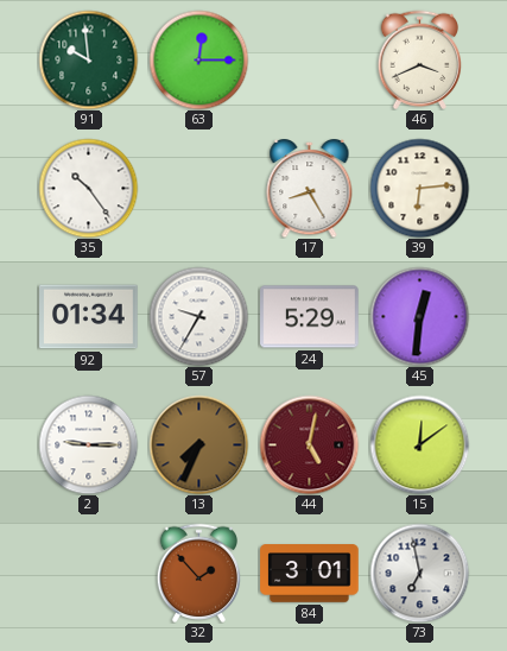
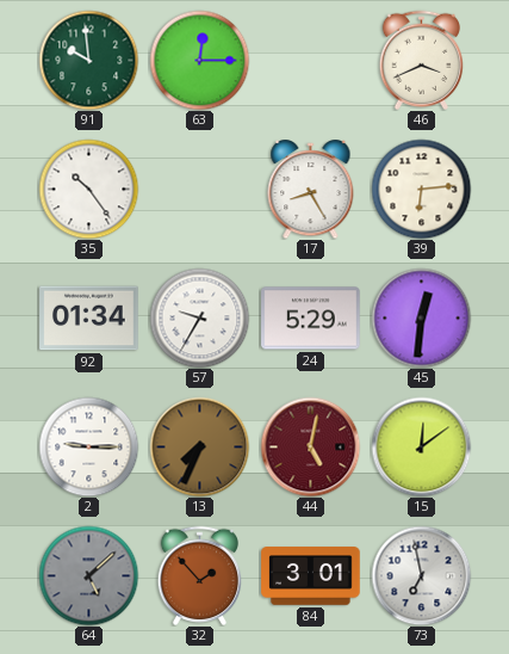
64: none -> 5:08 (88, 575)
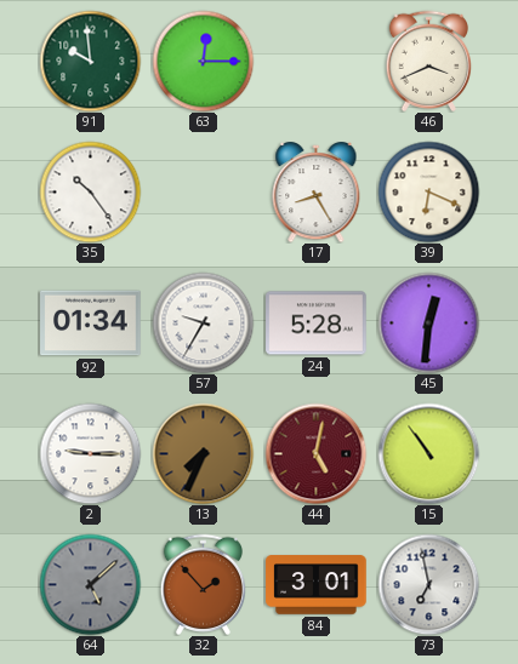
39: 6:14 -> 6:19 (428, 191)
24: 5:29 -> 5:28 (317, 324)
15: 12:09 -> 10:54 (428, 453)
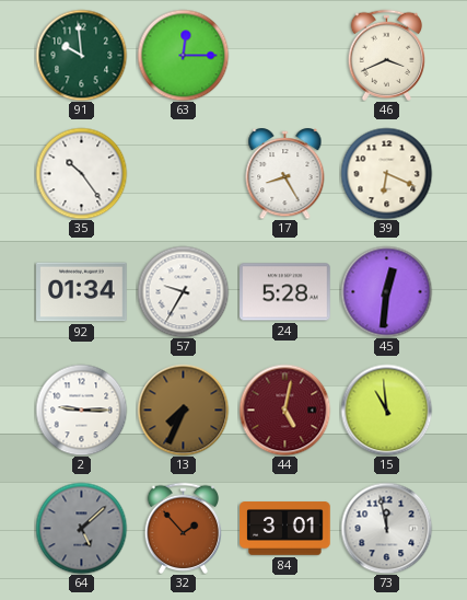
15: 10:54 -> 10:59 (386, 409)
73: 6:58 -> 11:58 (386, 528)
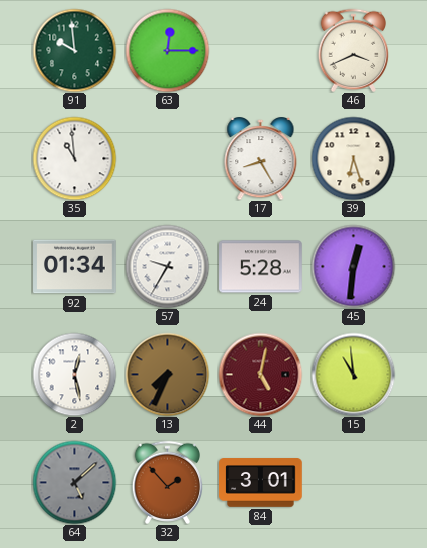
35: 10:24 -> 10:59 (74, 158)
39: 6:19 -> 6:27 (353, 158)
2: 9:15 -> 12:28 (74, 374)
73: 11:58 -> none (386, 528)
